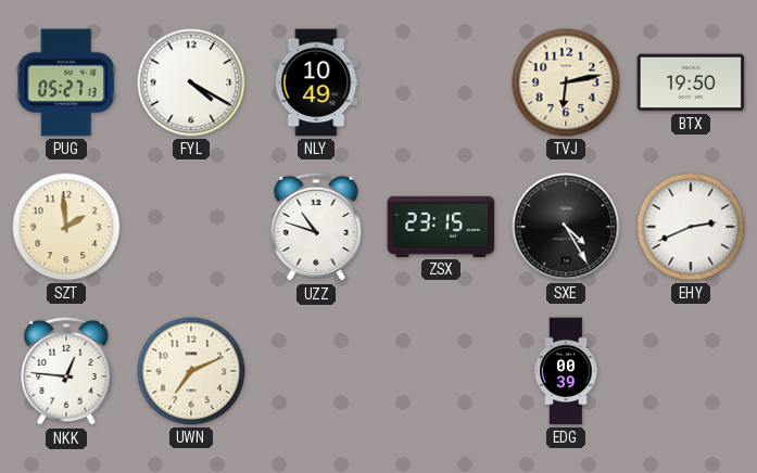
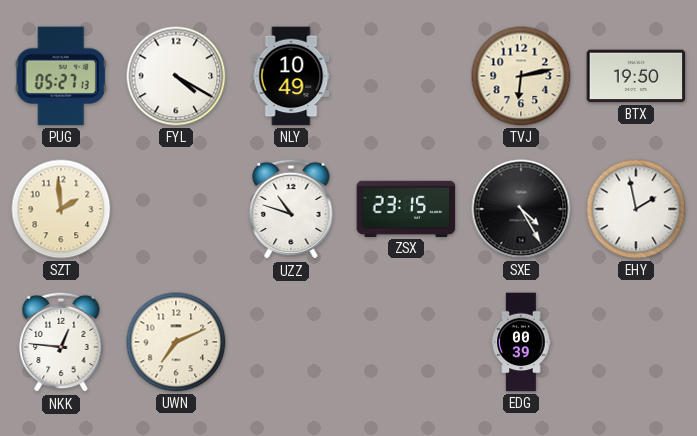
EHY: 2:41 -> 1:58 (636, 209)
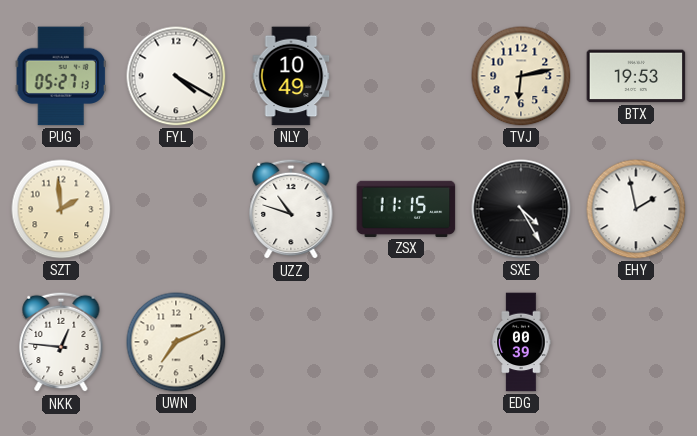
BTX: 19:50 -> 19:53 (636, 76)
ZSX: 23:15 -> 11:15 (406, 209)
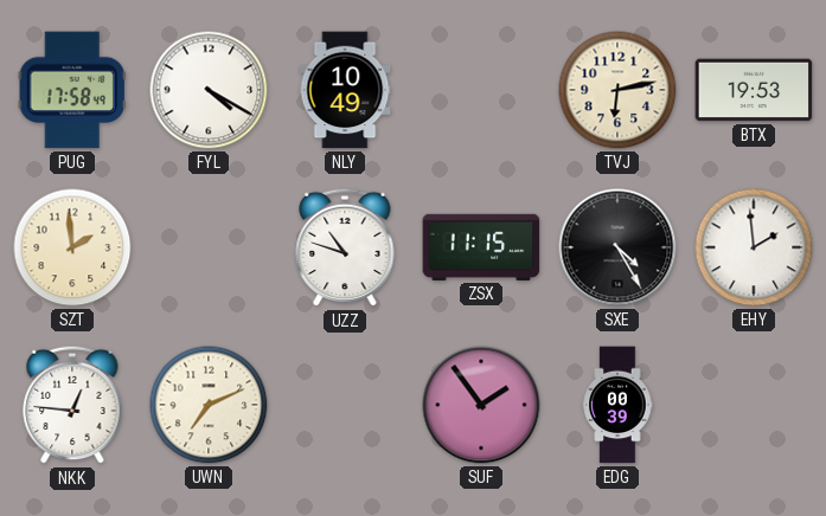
PUG: 05:27 -> 17:58 (72, 90)
EHY: 1:58 -> 1:59 (754, 247)
SUF: none -> 1:54 (481, 405)
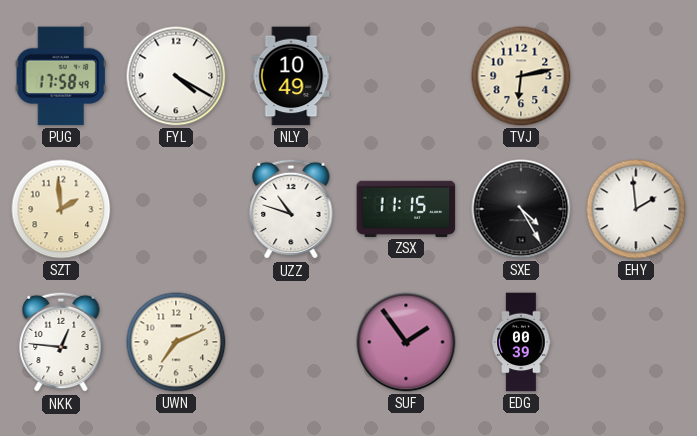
BTX: 19:53 -> none (754, 90)
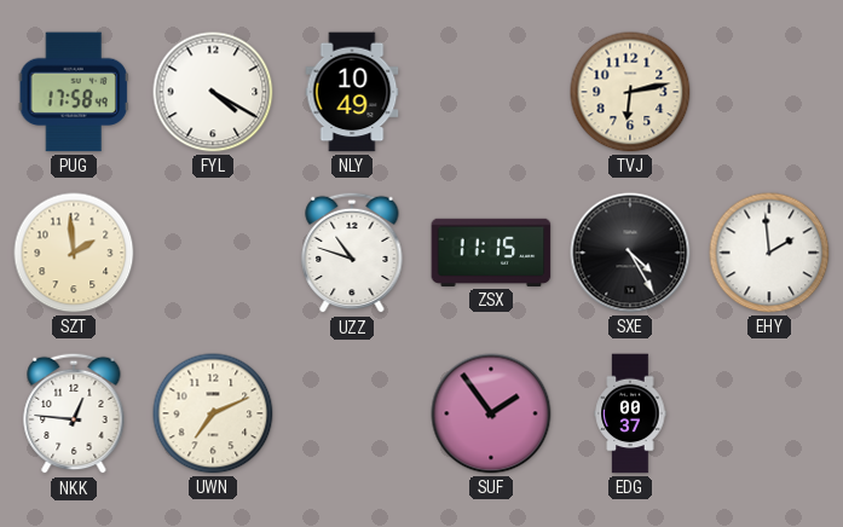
EDG: 00:39 -> 00:37 (630, 413)
